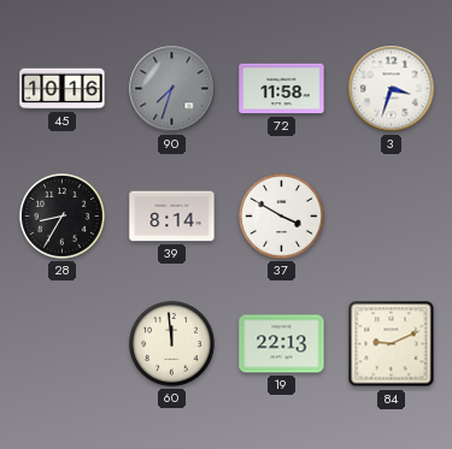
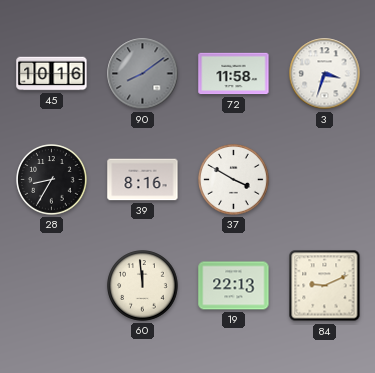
90: 7:33 -> 8:09 (143, 74)
39: 8:14 -> 8:16 (143, 180)
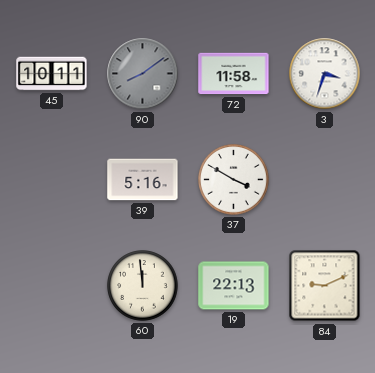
45: 10:16 -> 10:11 (52, 74)
28: 8:35 -> none (52, 180)
39: 8:16 -> 5:16 (143, 180)
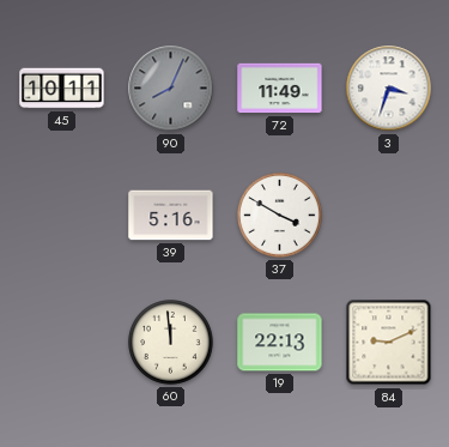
90: 8:09 -> 8:04 (171, 89)
72: 11:58 -> 11:49 (280, 89)
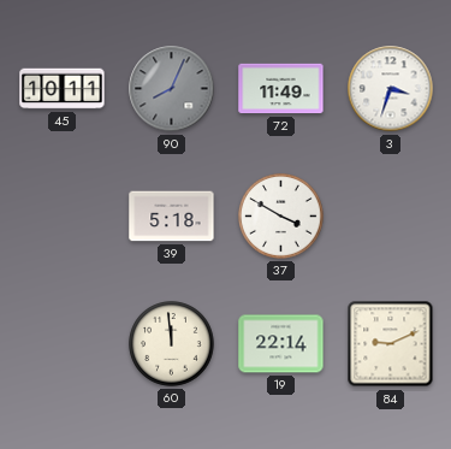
39: 5:16 -> 5:18 (172, 217)
19: 22:13 -> 22:14 (281, 344)
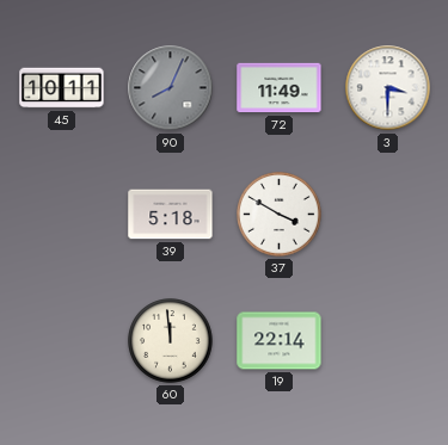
3: 3:33 -> 3:30 (388, 88)
84: 9:11 -> none (391, 344)
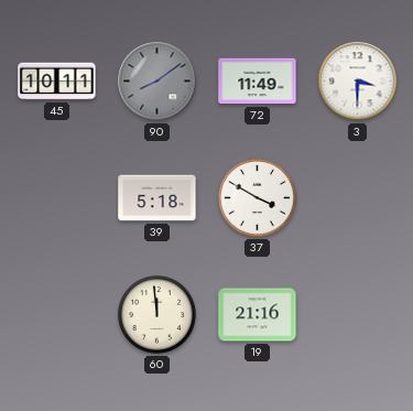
90: 8:04 -> 8:09 (157, 82)
19: 22:14 -> 21:16 (258, 315)
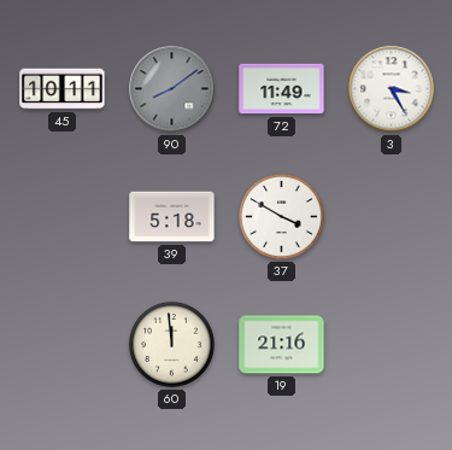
3: 3:30 -> 3:25 (392, 89)
